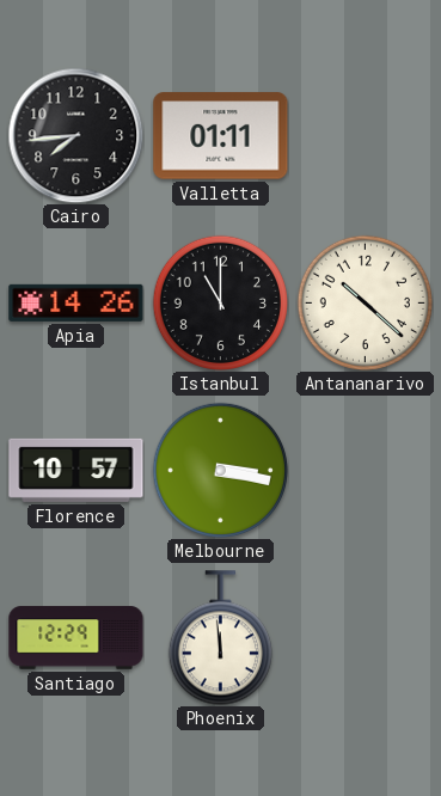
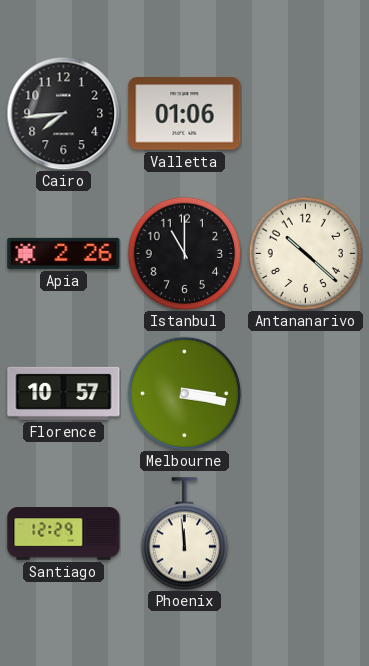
Valletta: 01:11 -> 01:06 (185, 114)
Apia: 14:26 -> 2:26 (64, 253)
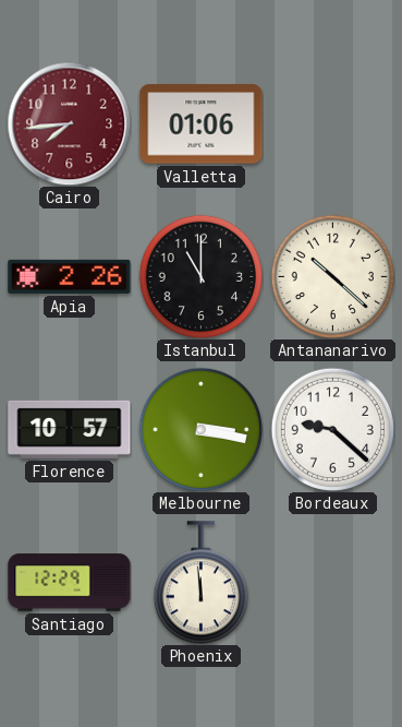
Cairo dial: black -> burgundy (69, 123)
Bordeaux: none -> 9:22 (332, 429)
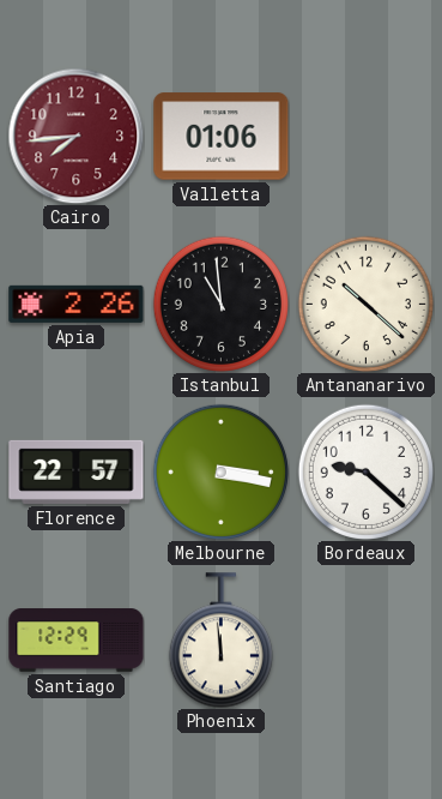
Istanbul: 11:00 -> 10:59 (220, 304)
Florence: 10:57 -> 22:57 (77, 471)
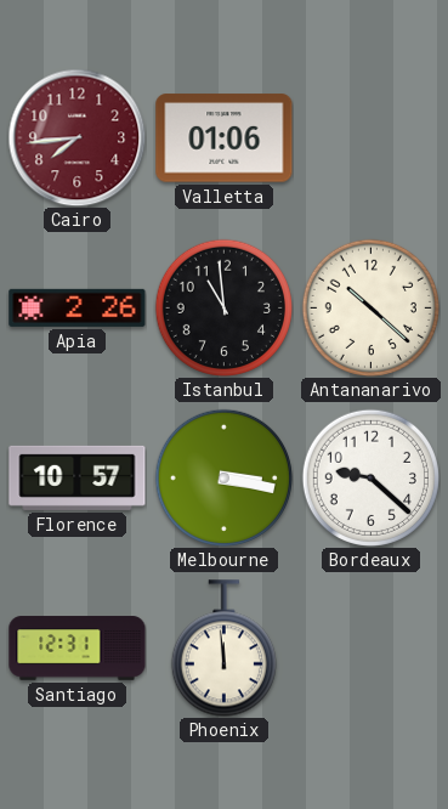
Florence: 22:57 -> 10:57 (78, 477)
Santiago: 12:29 -> 12:31 (78, 649)
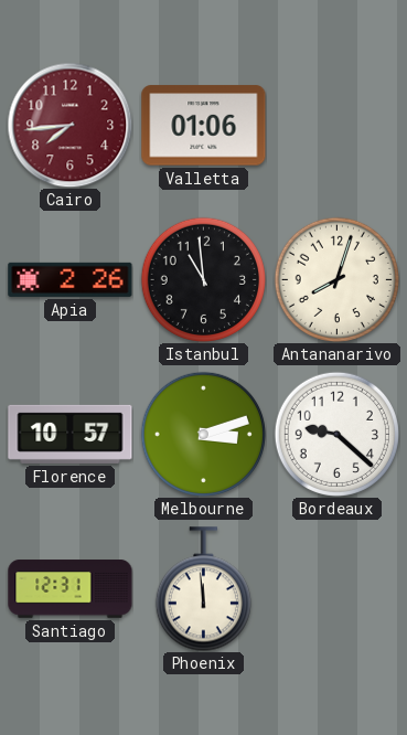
Antananarivo: 10:22 -> 8:03 (336, 279)
Melbourne: 3:17 -> 3:12 (203, 434)
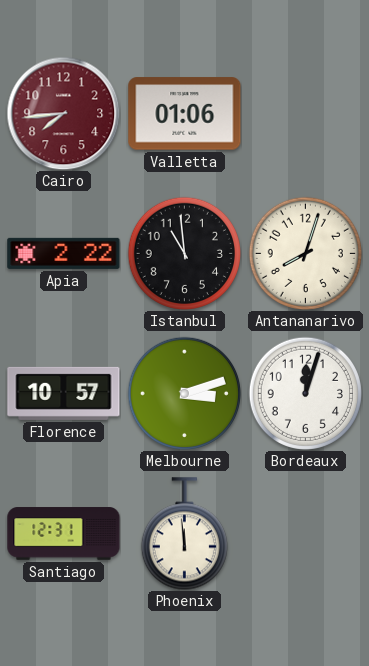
Apia: 2:26 -> 2:22 (64, 253)
Bordeaux: 9:22 -> 12:03 (305, 393)
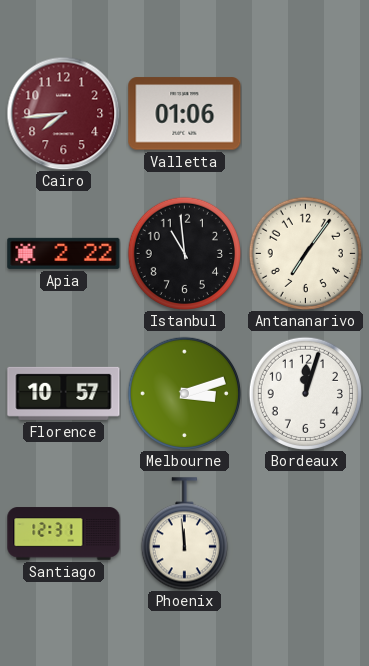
Antananarivo: 8:03 -> 7:06 (305, 253)
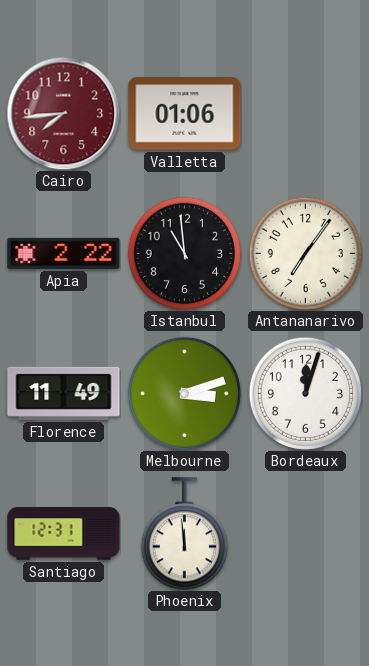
Florence: 10:57 -> 11:49 (64, 393)
